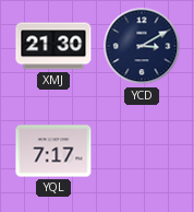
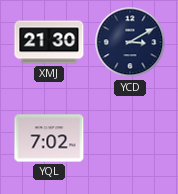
YQL: 7:17 -> 7:02 (49, 138)
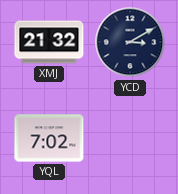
XMJ: 21:30 -> 21:32 (49, 42)
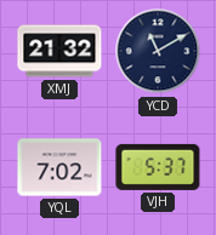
YCD: 3:10 -> 11:10 (158, 51)
VJH: none -> 5:37 (158, 167)
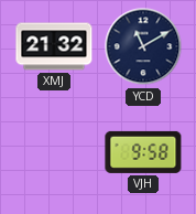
YQL: 7:02 -> none (59, 167)
VJH: 5:37 -> 9:58 (143, 152)
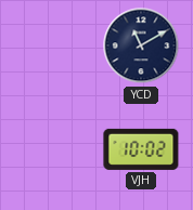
XMJ: 21:32 -> none (54, 46)
VJH: 9:58 -> 10:02 (141, 149)
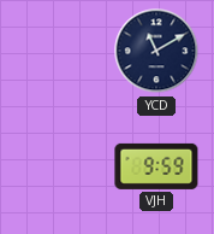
VJH: 10:02 -> 9:59 (156, 166)
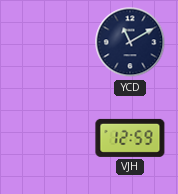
VJH: 9:59 -> 12:59 (130, 138)
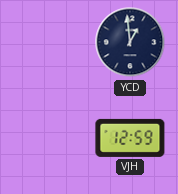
YCD: 11:10 -> 12:59 (130, 42)
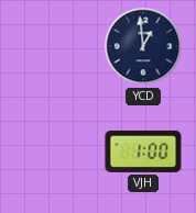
VJH: 12:59 -> 1:00 (143, 152)
